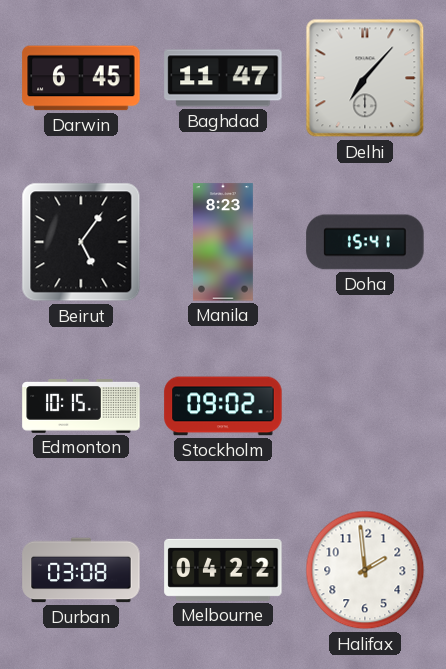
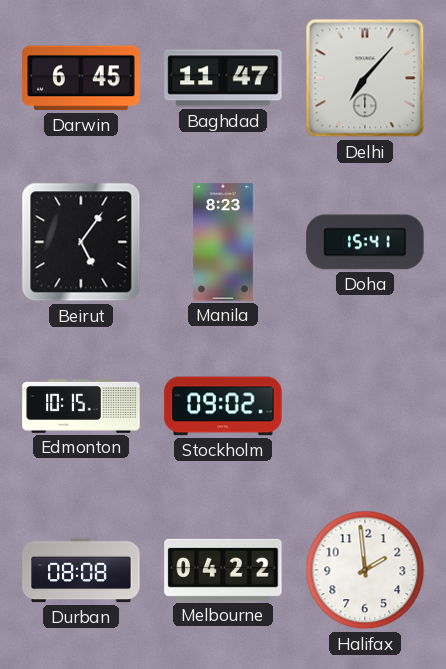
Durban: 03:08 -> 08:08 (81, 570)
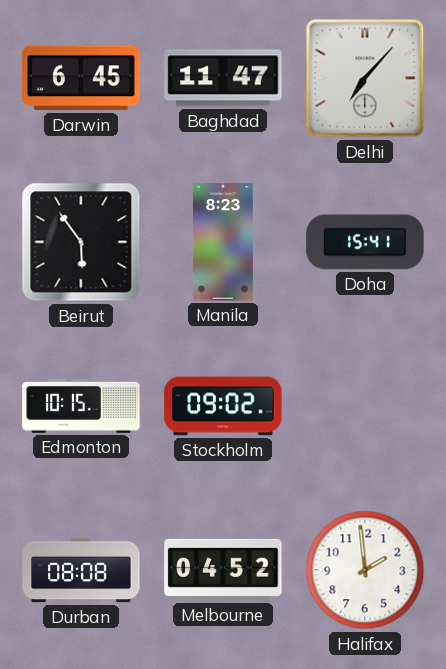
Beirut: 5:06 -> 5:54 (81, 242)
Melbourne: 04:22 -> 04:52 (223, 570)
